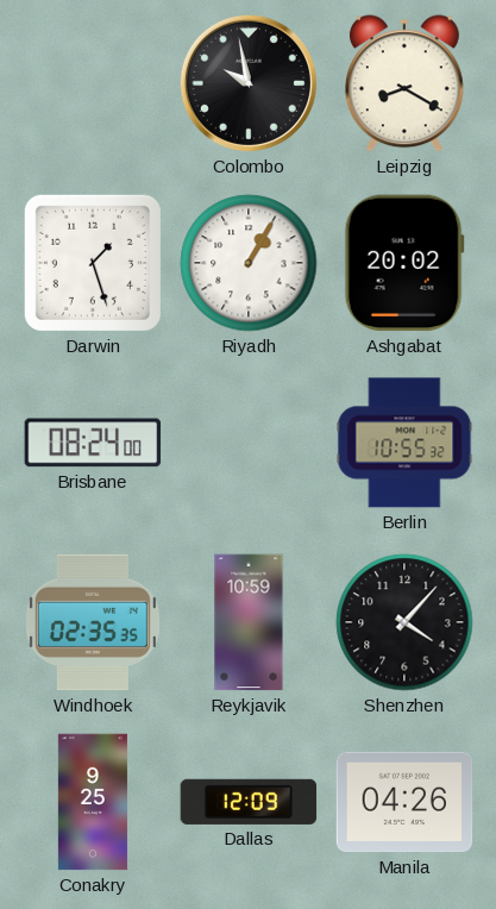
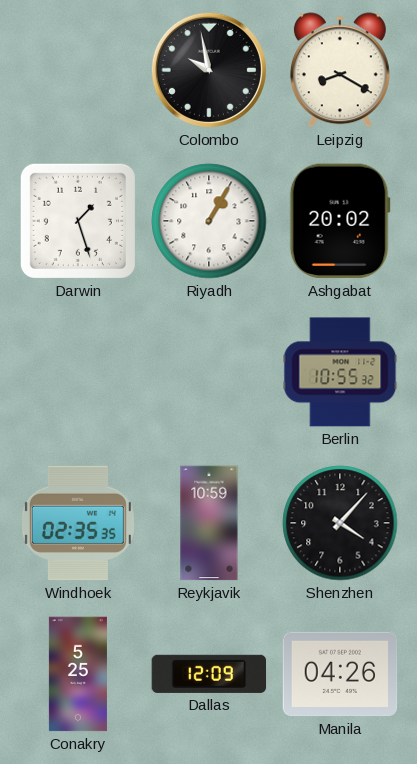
Brisbane: 08:24 -> none (93, 443)
Conakry: 9:25 -> 5:25 (78, 674)
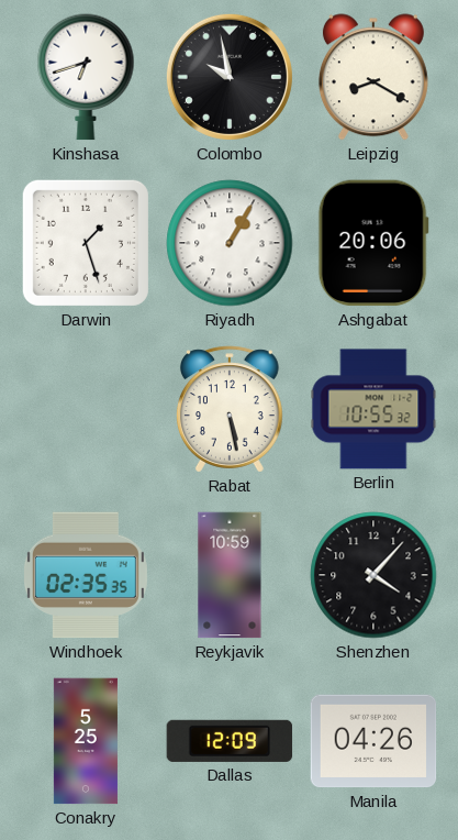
Kinshasa: none -> 6:42 (86, 77)
Ashgabat: 20:02 -> 20:06 (373, 243)
Rabat: none -> 5:28 (230, 409)
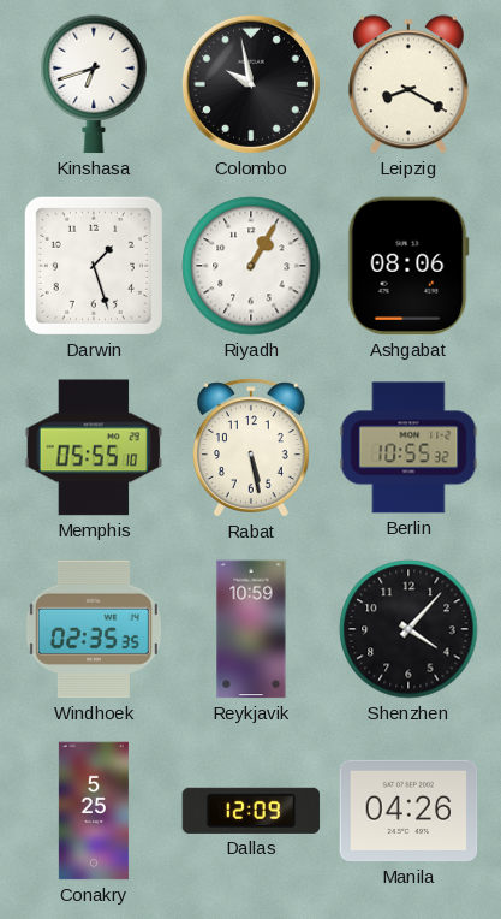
Ashgabat: 20:06 -> 08:06 (408, 266)
Memphis: none -> 05:55 (94, 447)
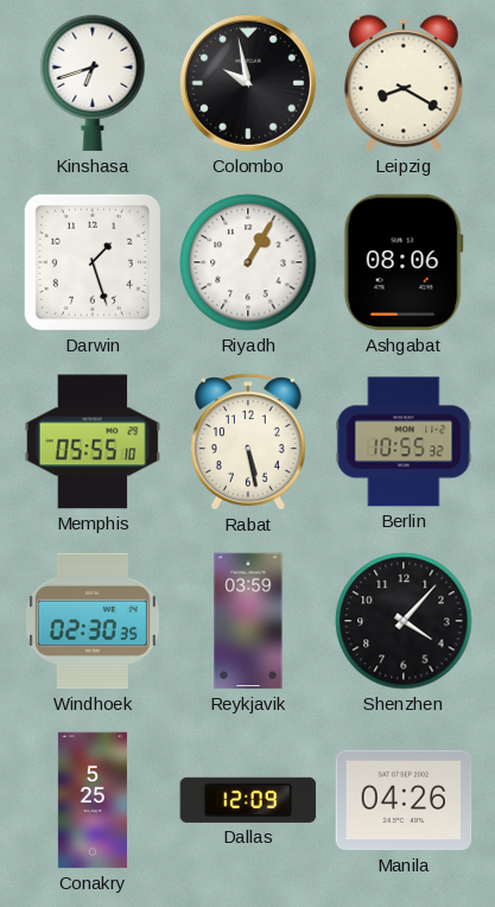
Windhoek: 02:35 -> 02:30 (93, 621)
Reykjavik: 10:59 -> 03:59 (248, 621)
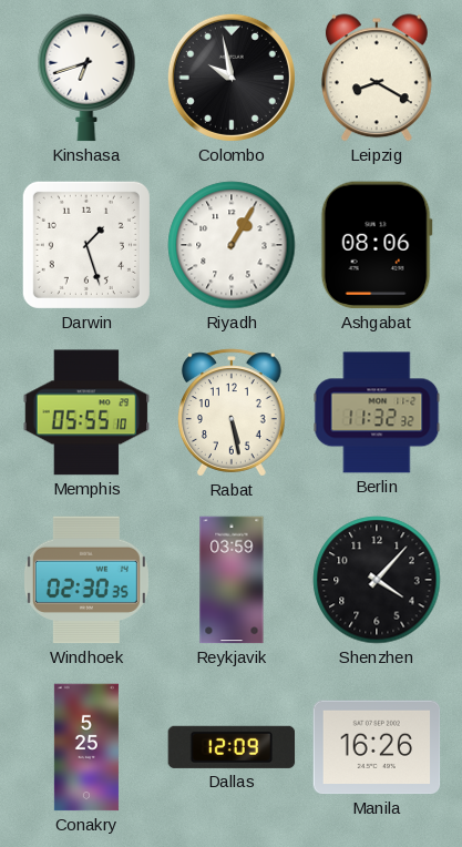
Berlin: 10:55 -> 11:32 (377, 412)
Manila: 04:26 -> 16:26 (377, 747)
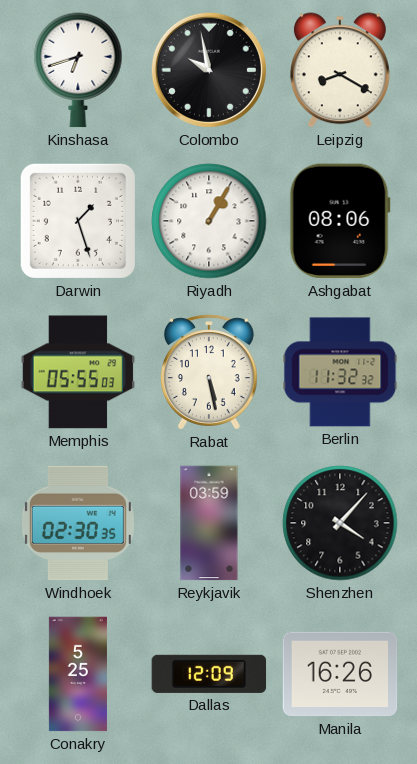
Memphis: 05:55:10 -> 05:55:03 (78, 372)
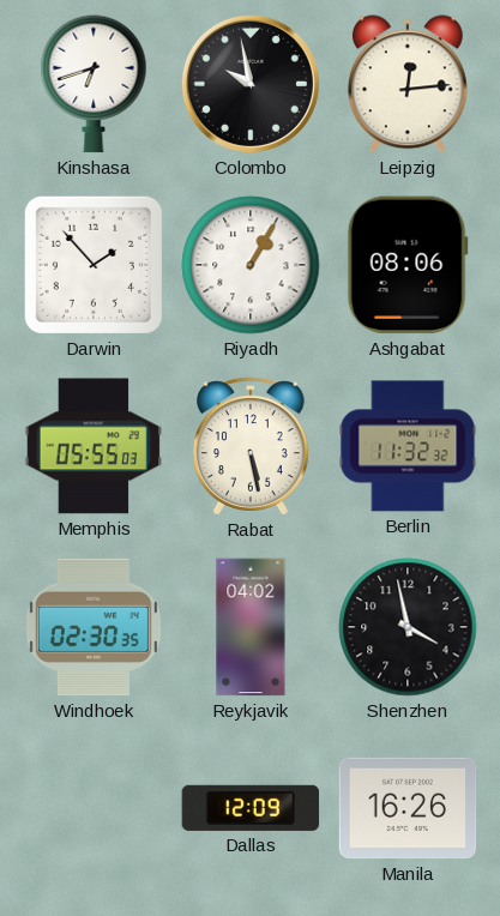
Leipzig: 8:20 -> 12:14 (408, 84)
Darwin: 1:27 -> 1:53 (94, 265)
Reykjavik: 03:59 -> 04:02 (251, 627)
Shenzhen: 4:07 -> 3:58 (408, 627)
Conakry: 5:25 -> none (78, 674)
